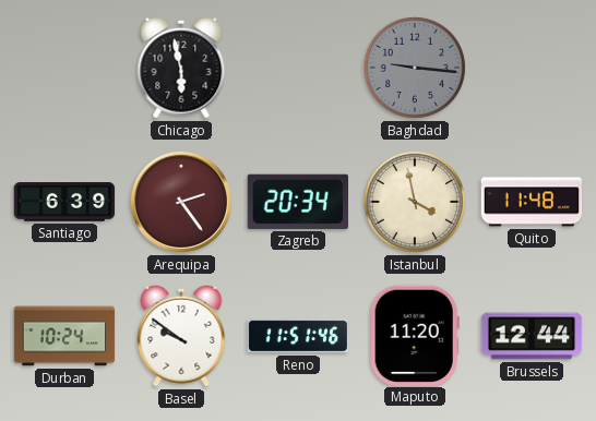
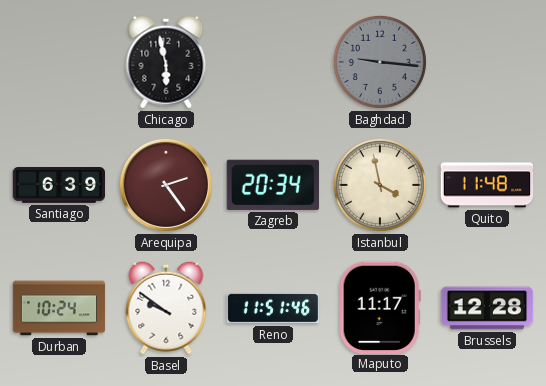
Maputo: 11:20 -> 11:17 (380, 307)
Brussels: 12:44 -> 12:28 (487, 308)
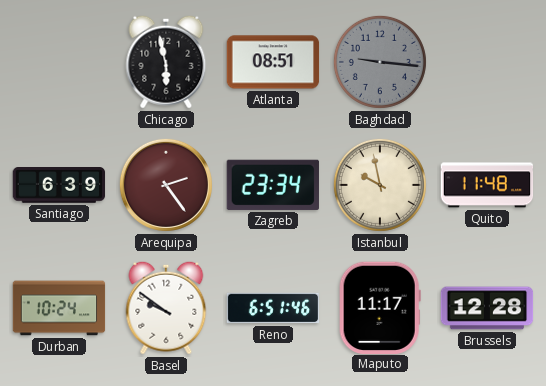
Atlanta: none -> 08:51 (273, 62)
Zagreb: 20:34 -> 23:34 (273, 185)
Istanbul: 3:58 -> 9:58 (380, 185)
Reno: 11:51 -> 6:51 (273, 308)
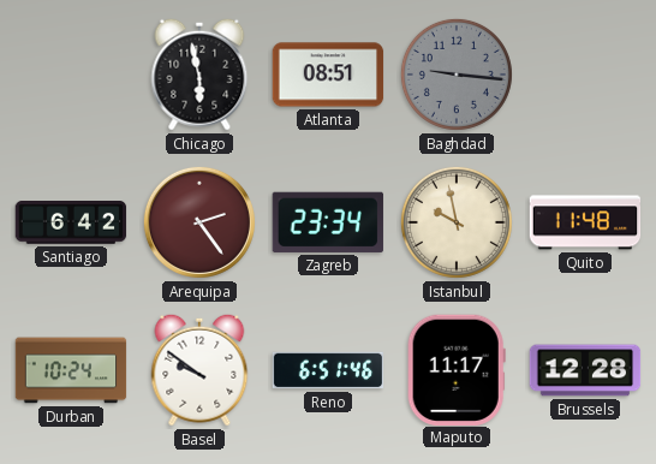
Santiago: 6:39 -> 6:42 (71, 224)
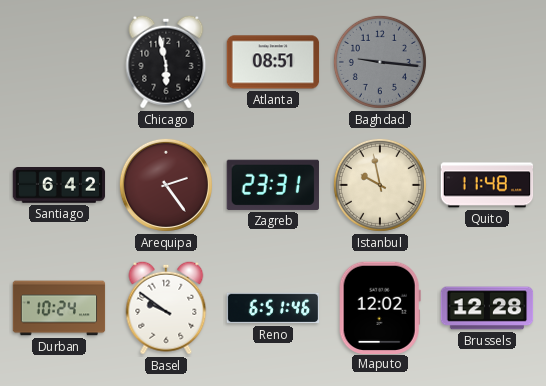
Zagreb: 23:34 -> 23:31 (273, 185)
Maputo: 11:17 -> 12:02 (380, 307)
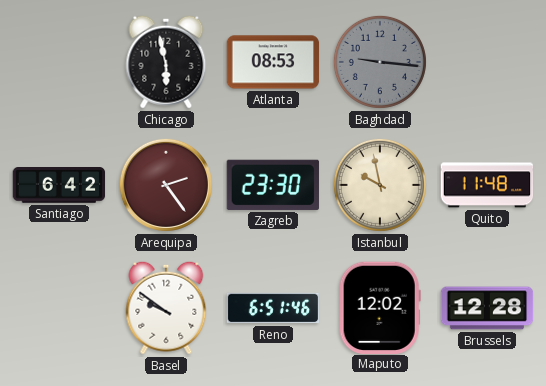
Atlanta: 08:51 -> 08:53 (273, 62)
Zagreb: 23:31 -> 23:30 (273, 185)
Durban: 10:24 -> none (59, 308)
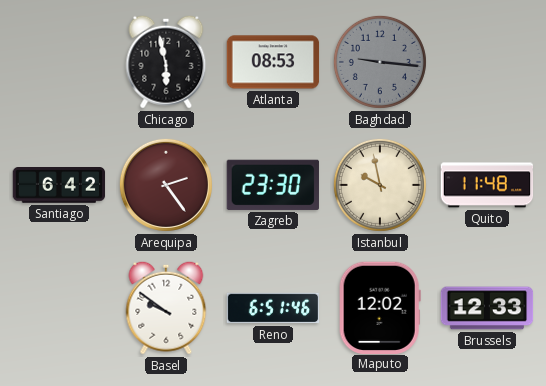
Brussels: 12:28 -> 12:33 (487, 308)
